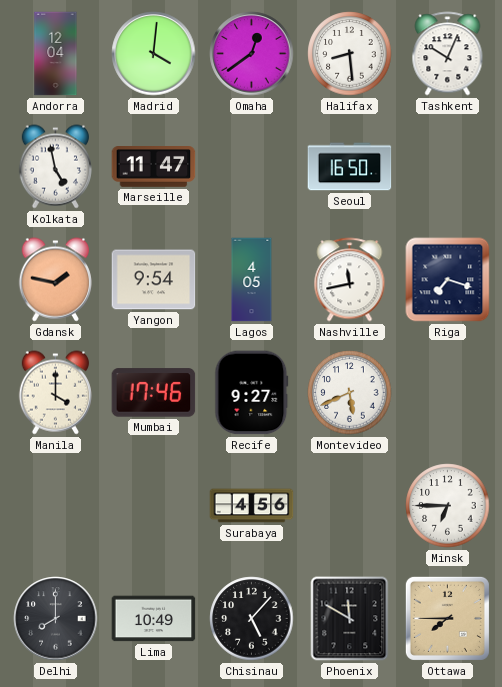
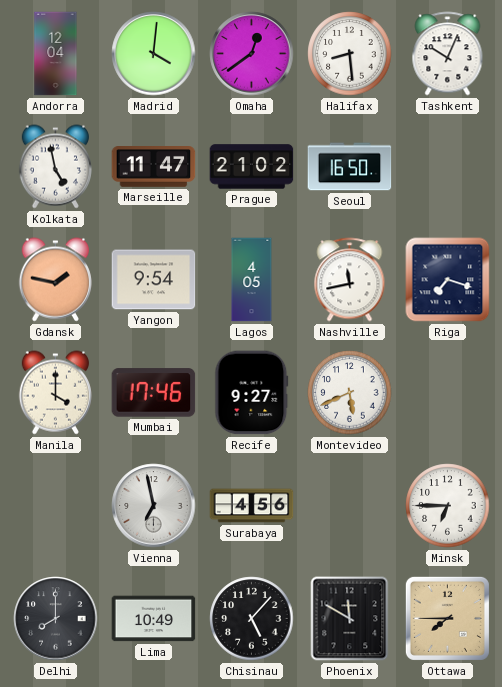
Prague: none -> 21:02 (252, 167)
Vienna: none -> 6:58 (154, 506)
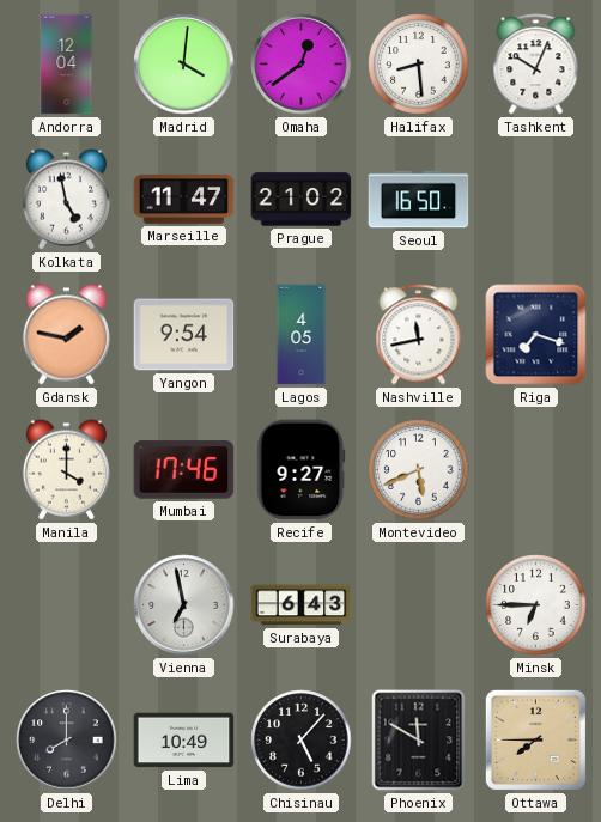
Surabaya: 4:56 -> 6:43 (302, 605)
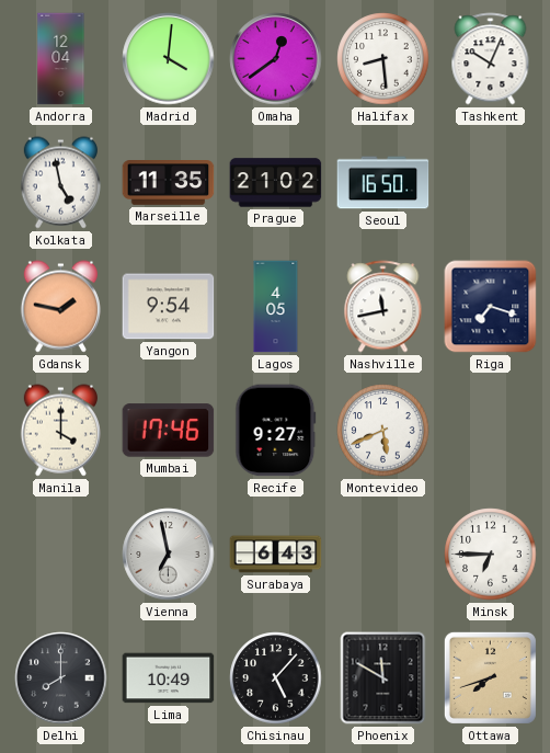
Marseille: 11:47 -> 11:35 (169, 183)
Ottawa: 7:45 -> 7:42 (490, 677)
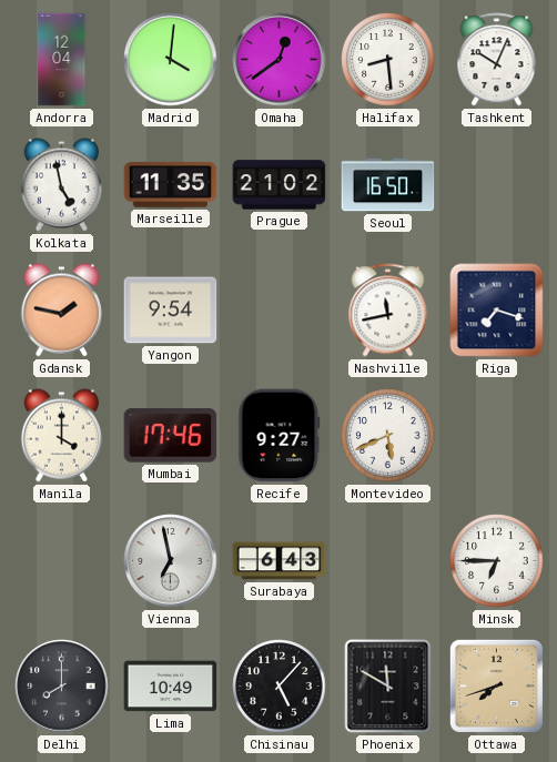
Lagos: 4:05 -> none (276, 307)
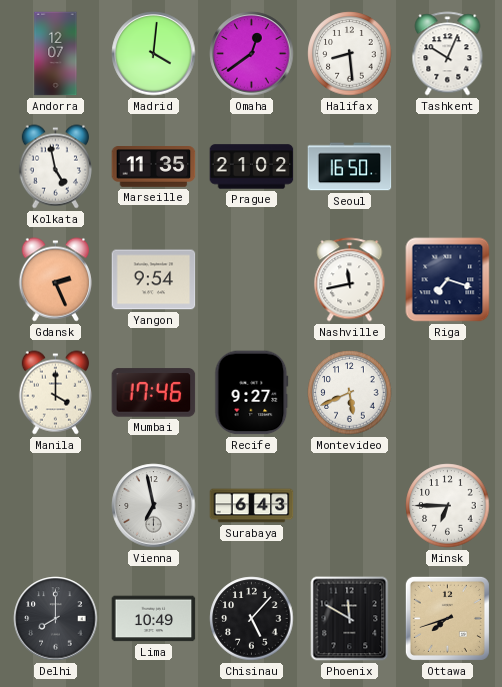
Andorra: 12:04 -> 12:07 (56, 54)
Gdansk: 1:47 -> 2:26 (55, 280)
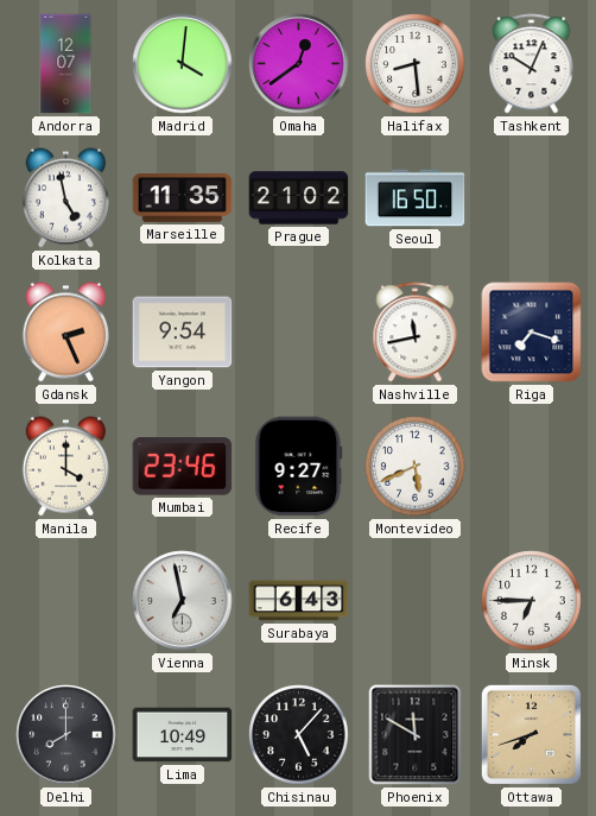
Mumbai: 17:46 -> 23:46 (183, 467)
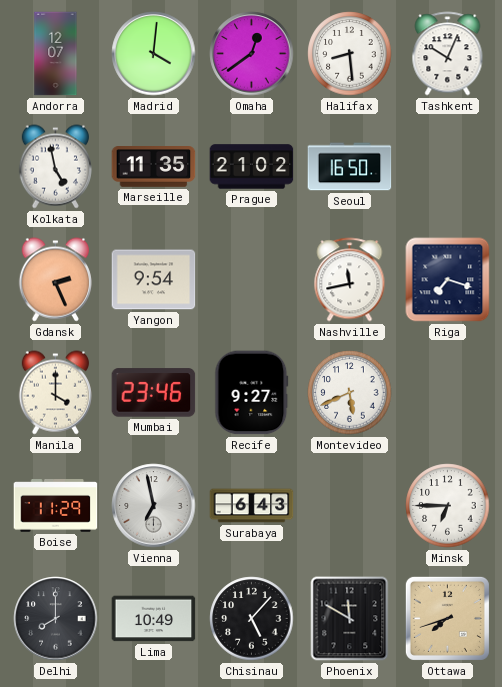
Boise: none -> 11:29 (56, 506)
